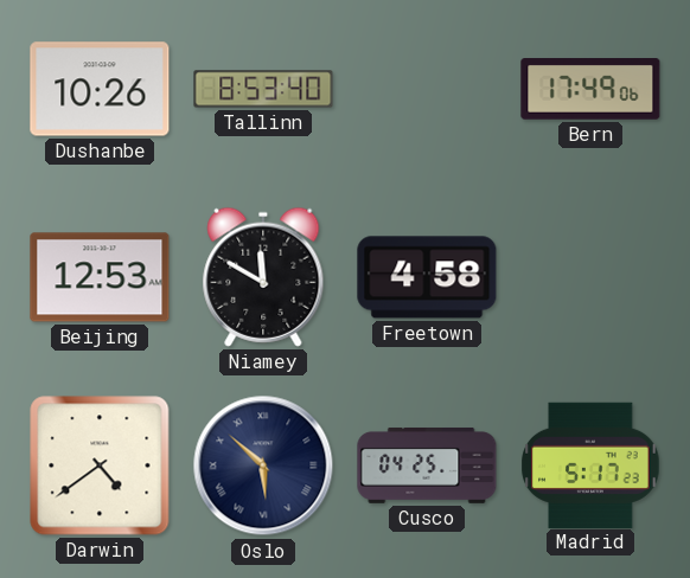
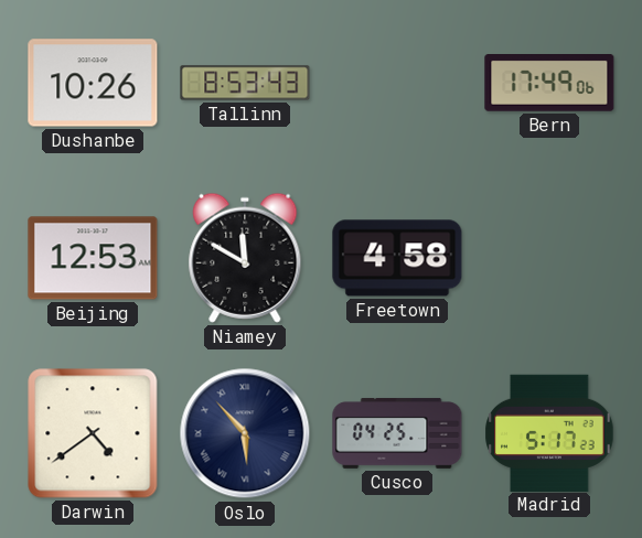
Tallinn: 8:53:40 -> 8:53:43 (245, 83)
Oslo: 5:52 -> 5:53 (245, 433)
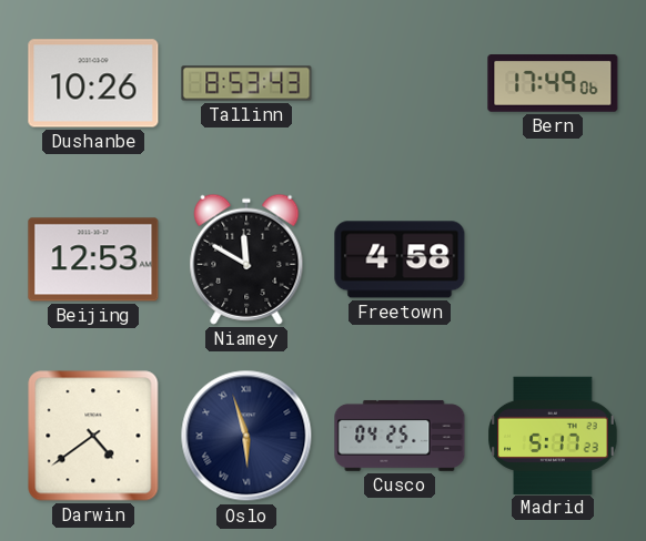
Oslo: 5:53 -> 5:57 (246, 436)
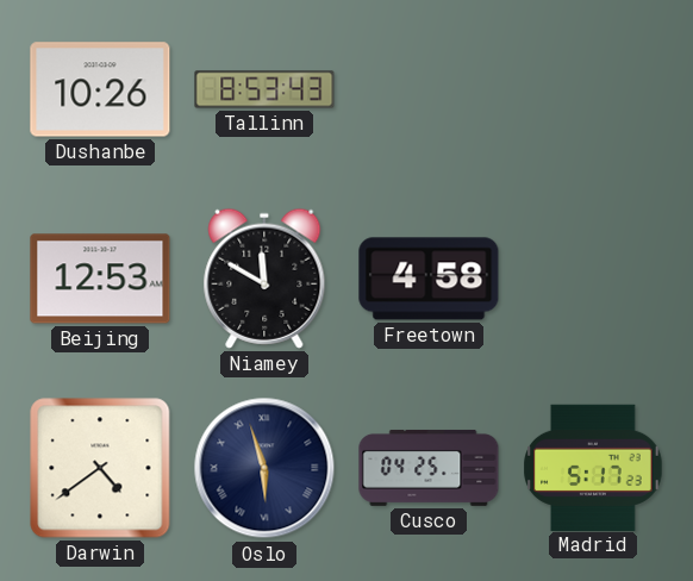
Bern: 17:49 -> none (553, 84)
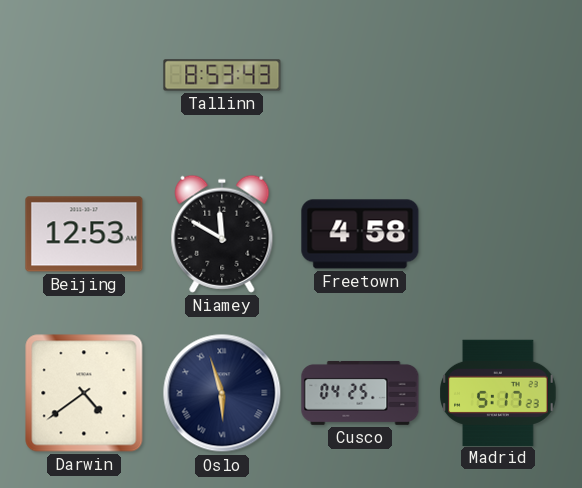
Dushanbe: 10:26 -> none (100, 89)
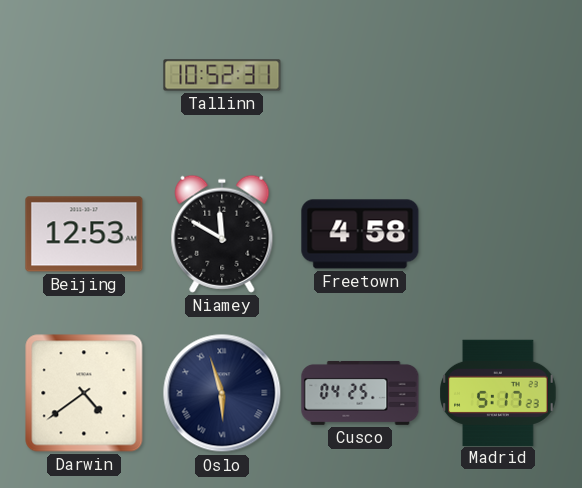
Tallinn: 8:53 -> 10:52 (222, 75)
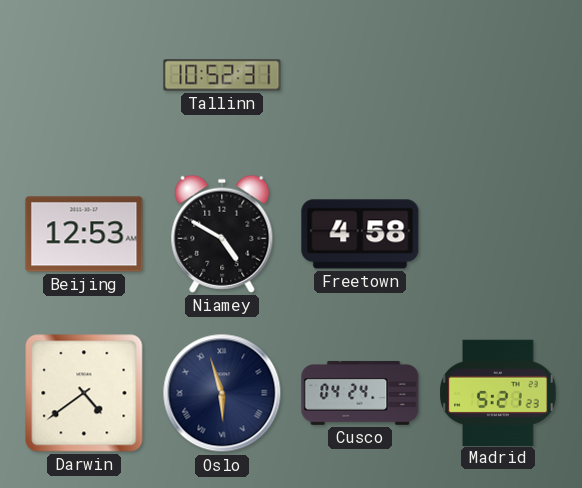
Niamey: 11:50 -> 4:50 (222, 234)
Cusco: 04:25 -> 04:24 (360, 393)
Madrid: 5:17 -> 5:21 (498, 392)
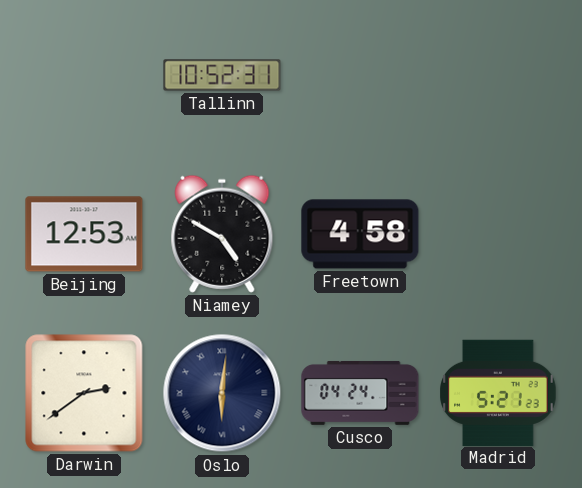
Darwin: 4:39 -> 2:39 (84, 393)
Oslo: 5:57 -> 6:01 (222, 393)
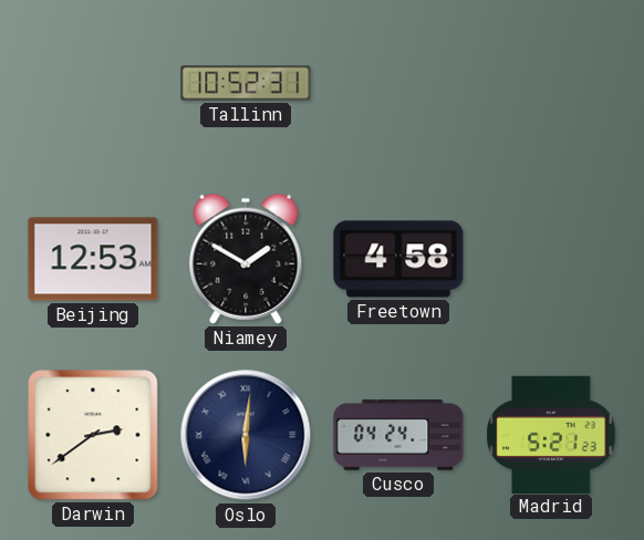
Niamey: 4:50 -> 1:50 (246, 259)
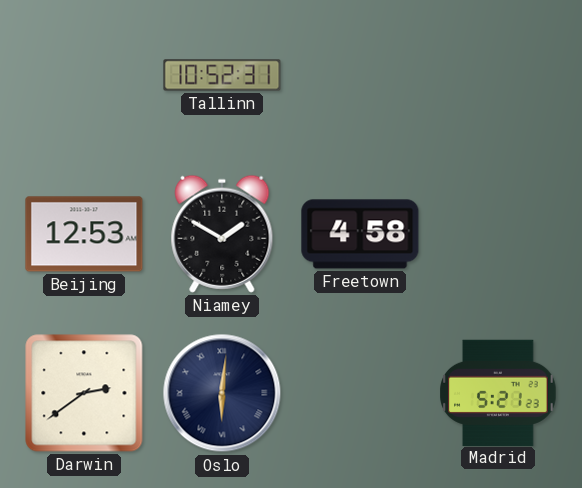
Cusco: 04:24 -> none (398, 435)
